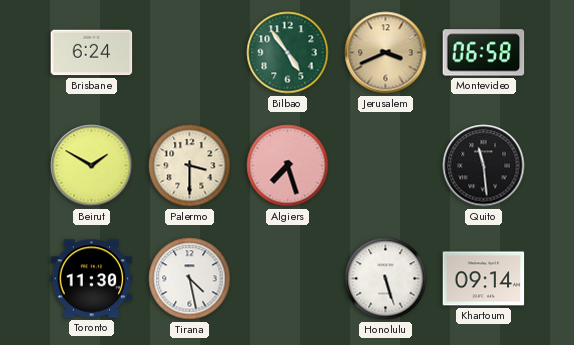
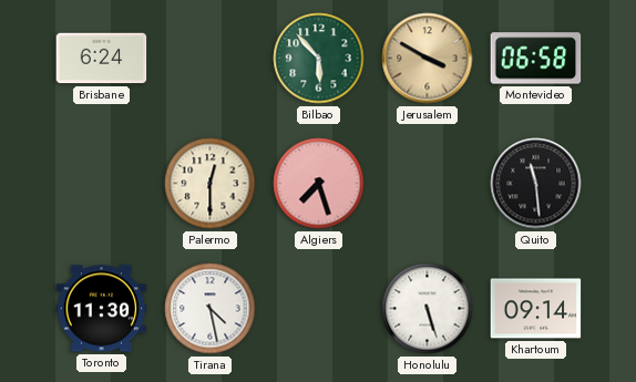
Bilbao: 4:54 -> 5:53 (319, 59)
Jerusalem: 3:41 -> 3:50 (428, 59)
Beirut: 1:50 -> none (92, 166)
Palermo: 3:30 -> 12:30 (211, 184)
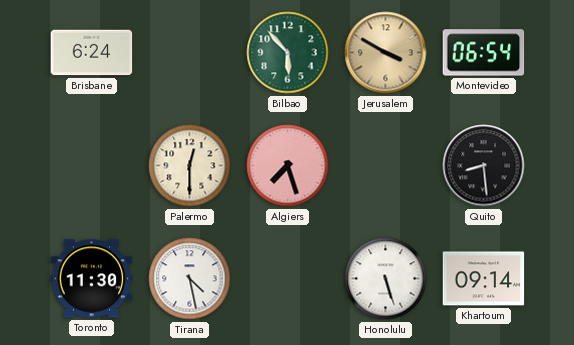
Montevideo: 06:58 -> 06:54 (484, 53)
Quito: 11:29 -> 8:29 (484, 166)
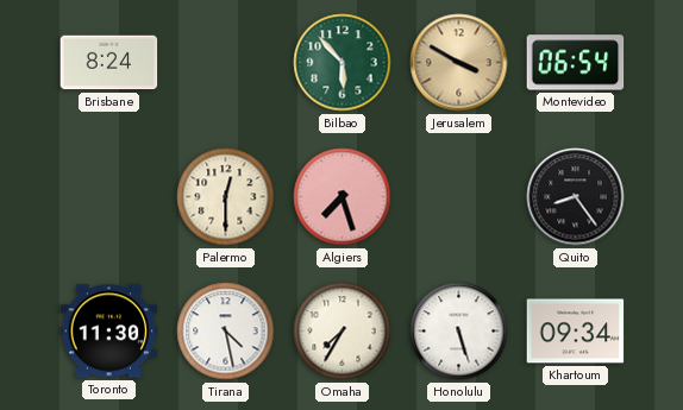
Brisbane: 6:24 -> 8:24 (109, 63)
Quito: 8:29 -> 8:24 (576, 197)
Omaha: none -> 7:35 (343, 332)
Khartoum: 09:14 -> 09:34 (576, 332)
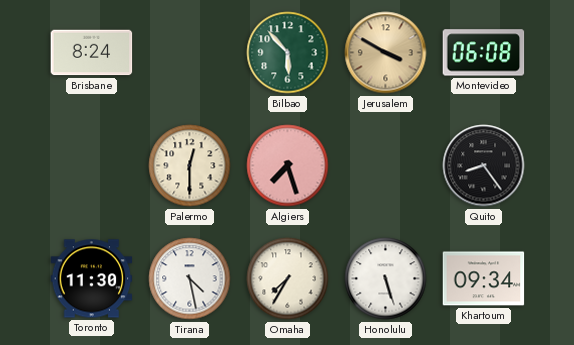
Montevideo: 06:54 -> 06:08 (484, 53)
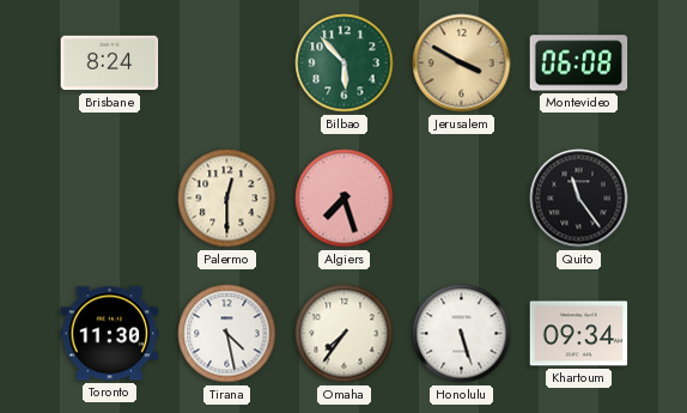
Quito: 8:24 -> 11:24 (579, 199)
Omaha: 7:35 -> 7:36 (345, 334)
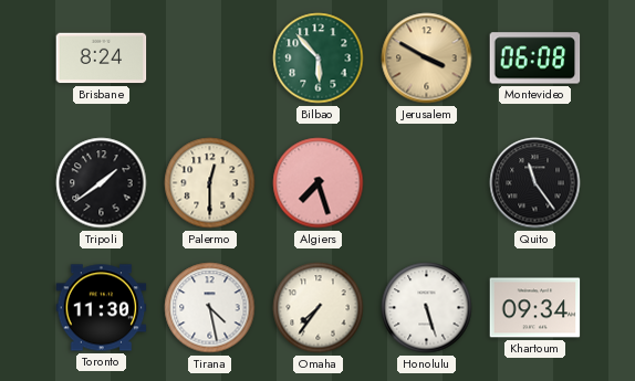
Tripoli: none -> 1:39 (102, 183)
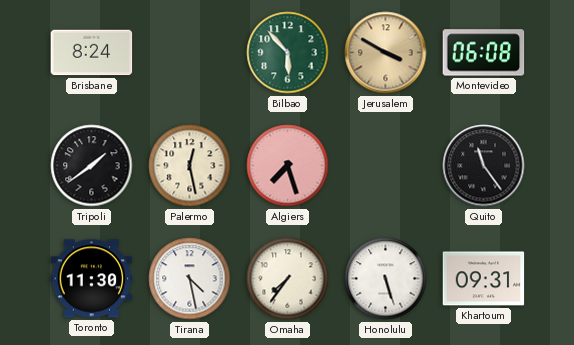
Palermo: 12:30 -> 12:28 (190, 166)
Khartoum: 09:34 -> 09:31 (484, 279)
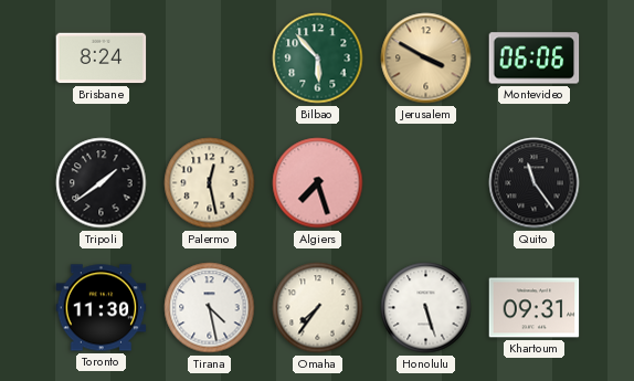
Montevideo: 06:08 -> 06:06 (535, 59)
